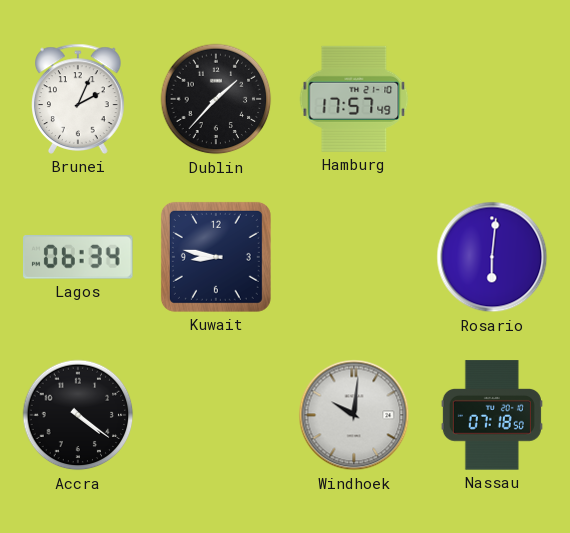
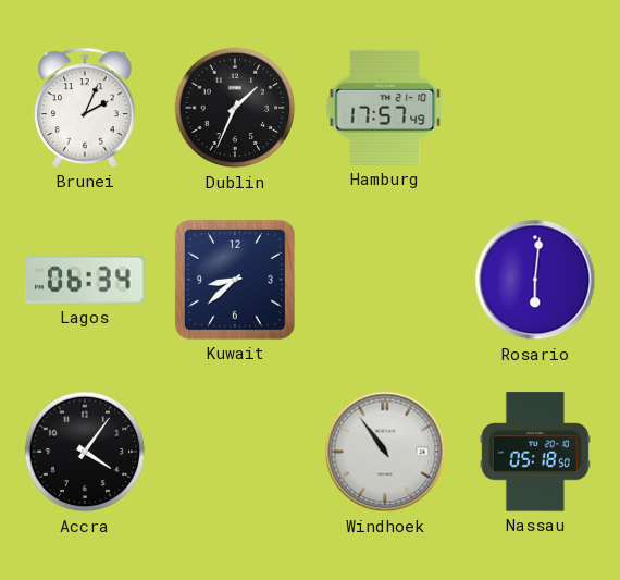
Dublin: 1:37 -> 1:34 (235, 108)
Kuwait: 8:47 -> 8:38 (235, 280)
Accra: 4:21 -> 4:06 (85, 452)
Windhoek: 10:01 -> 10:54 (385, 452)
Nassau: 07:18 -> 05:18 (535, 452)
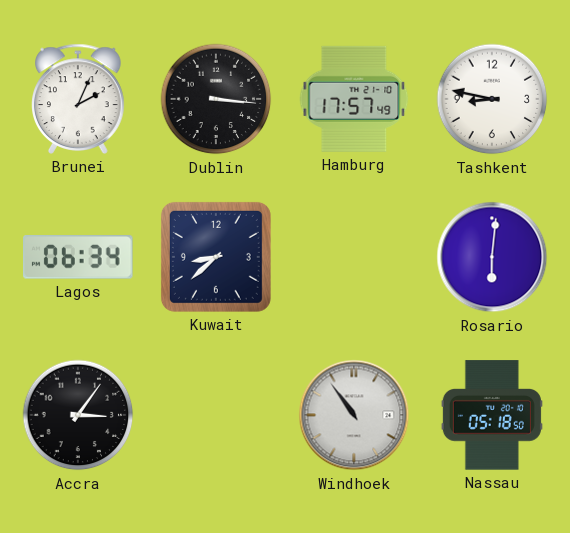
Dublin: 1:34 -> 3:16 (216, 99)
Tashkent: none -> 8:47 (492, 99)
Accra: 4:06 -> 3:06 (78, 415)
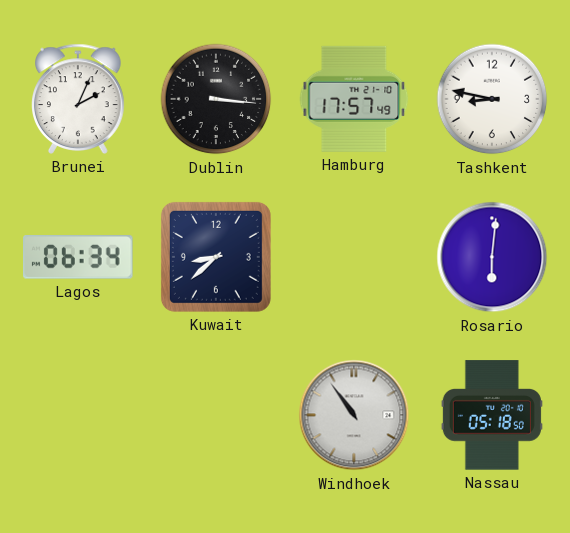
Accra: 3:06 -> none (78, 415)
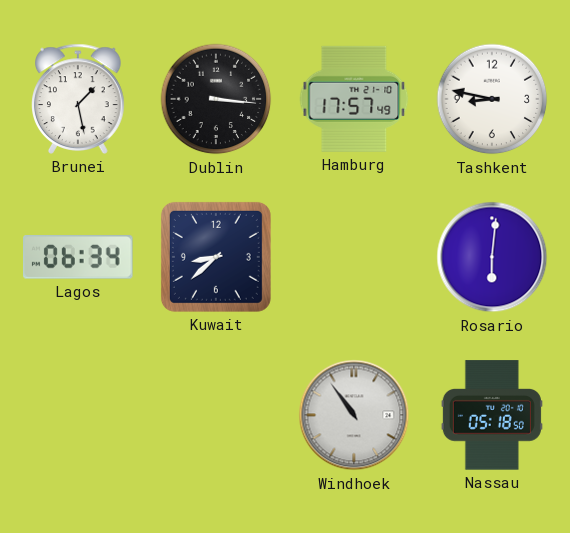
Brunei: 2:04 -> 1:28 (79, 99)
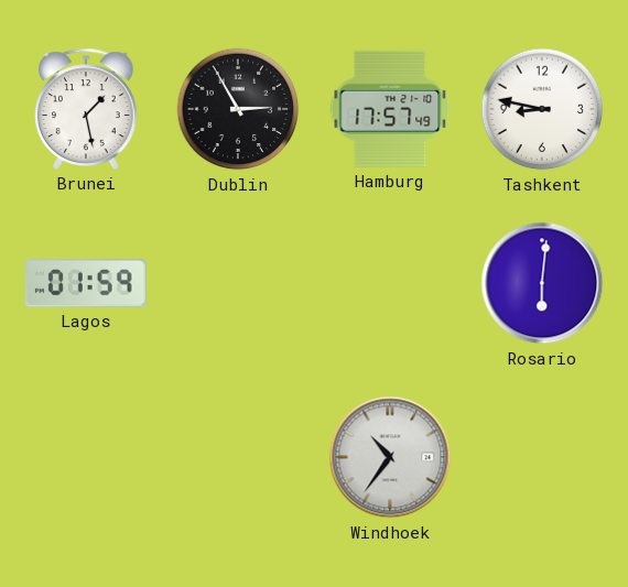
Dublin: 3:16 -> 2:55 (238, 109)
Lagos: 06:34 -> 01:59 (86, 284)
Kuwait: 8:38 -> none (216, 257)
Windhoek: 10:54 -> 10:36 (390, 457)
Nassau: 05:18 -> none (492, 415)
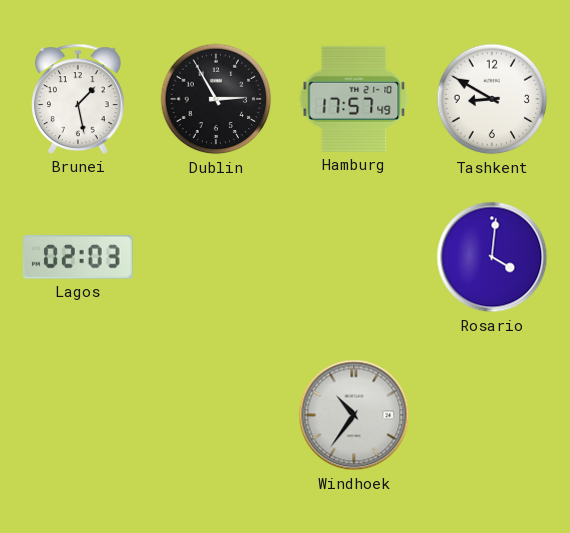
Tashkent: 8:47 -> 8:50 (492, 99)
Lagos: 01:59 -> 02:03 (78, 258)
Rosario: 6:01 -> 4:01 (492, 257)
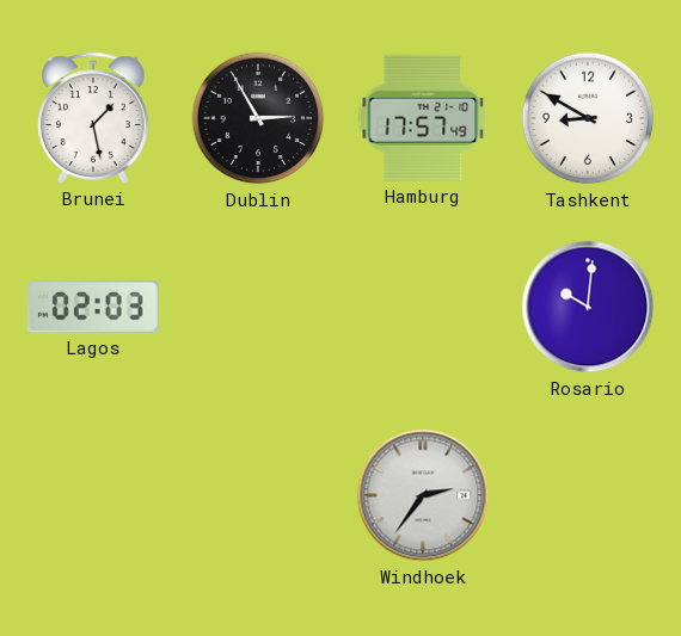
Rosario: 4:01 -> 10:01 (588, 307)
Windhoek: 10:36 -> 2:36 (423, 495)
